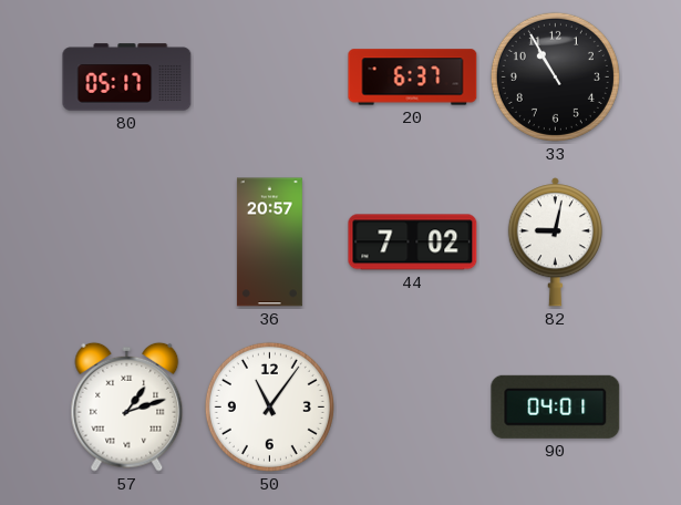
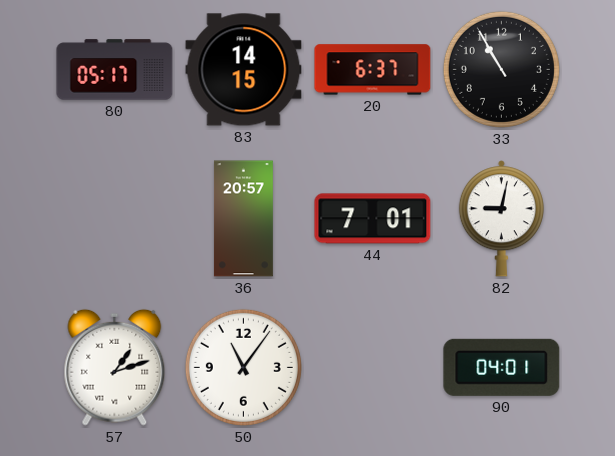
83: none -> 14:15 (244, 70)
44: 7:02 -> 7:01 (373, 219)
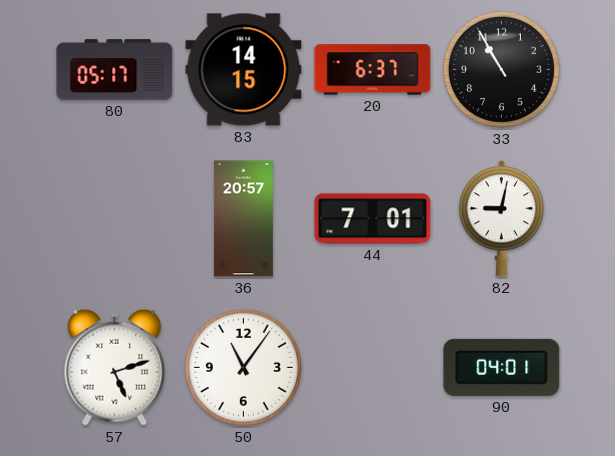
57: 1:12 -> 5:12 (115, 367)
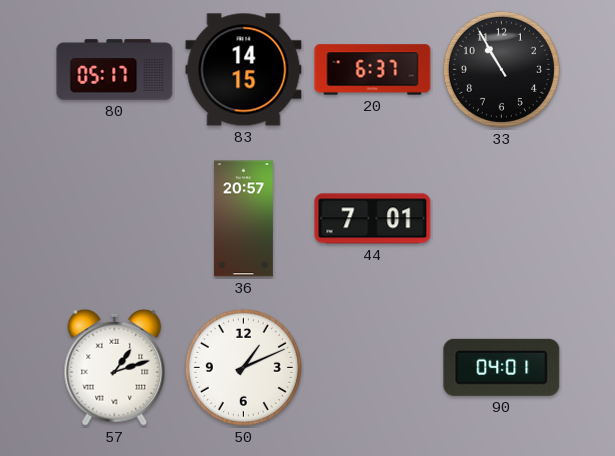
82: 9:02 -> none (501, 219)
57: 5:12 -> 1:12 (115, 367)
50: 11:06 -> 1:11 (243, 367)
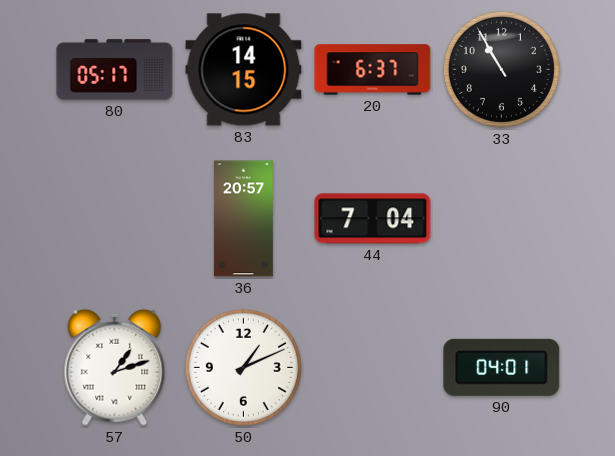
44: 7:01 -> 7:04 (373, 219)
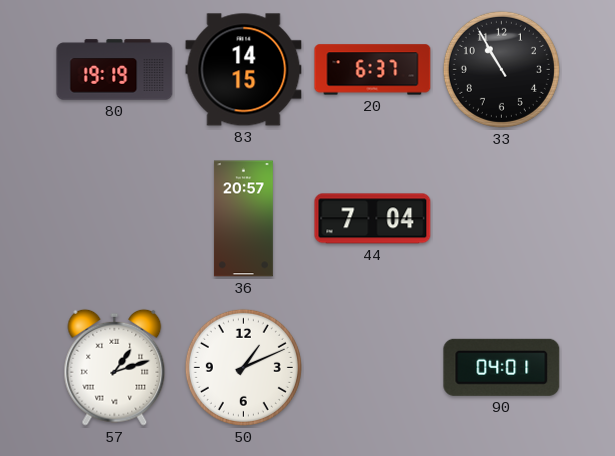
80: 05:17 -> 19:19 (115, 70)
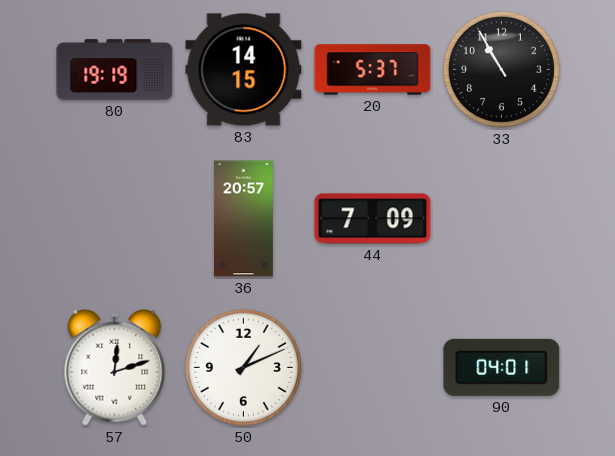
20: 6:37 -> 5:37 (373, 70)
44: 7:04 -> 7:09 (373, 219)
57: 1:12 -> 12:12 (115, 367)
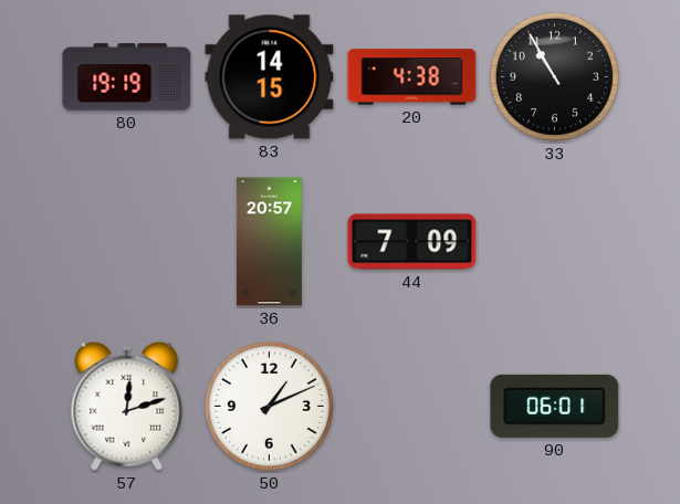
20: 5:37 -> 4:38 (412, 77)
90: 04:01 -> 06:01 (555, 406)
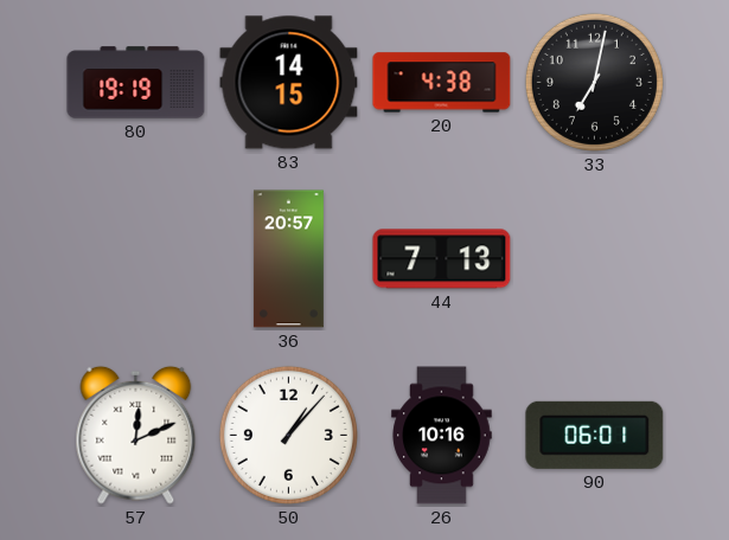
33: 10:55 -> 7:02 (594, 82)
44: 7:09 -> 7:13 (442, 259)
57: 12:12 -> 12:11 (136, 435)
50: 1:11 -> 1:07 (288, 435)
26: none -> 10:16 (442, 436)
